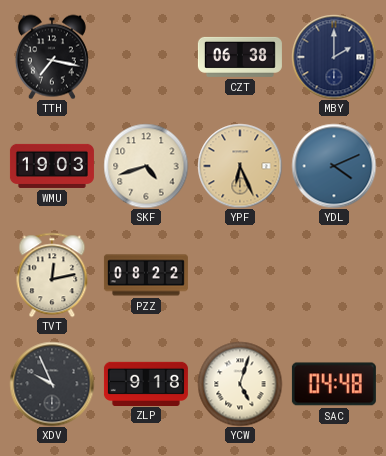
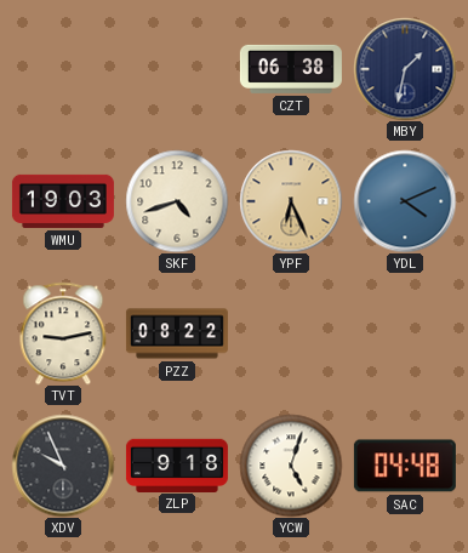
TTH: 7:17 -> none (52, 57)
MBY: 2:00 -> 1:32 (405, 69)
TVT: 12:13 -> 9:13 (63, 333)
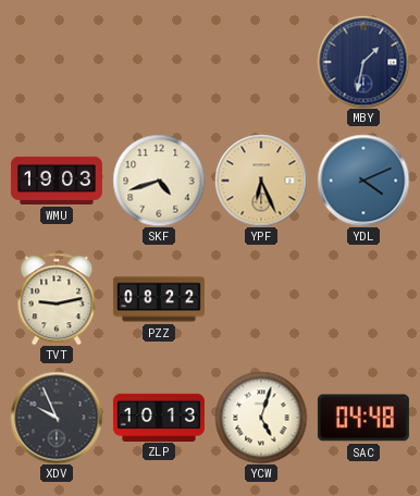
CZT: 06:38 -> none (291, 69)
ZLP: 9:18 -> 10:13 (159, 417)
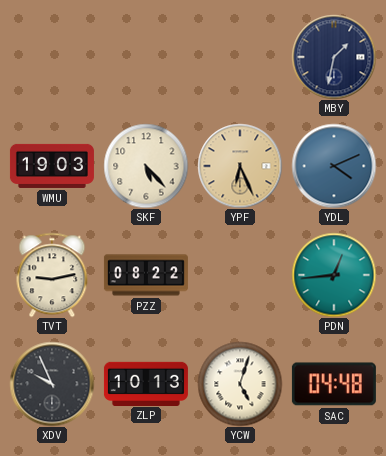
SKF: 4:42 -> 5:23 (146, 166)
PDN: none -> 12:44 (334, 275)
